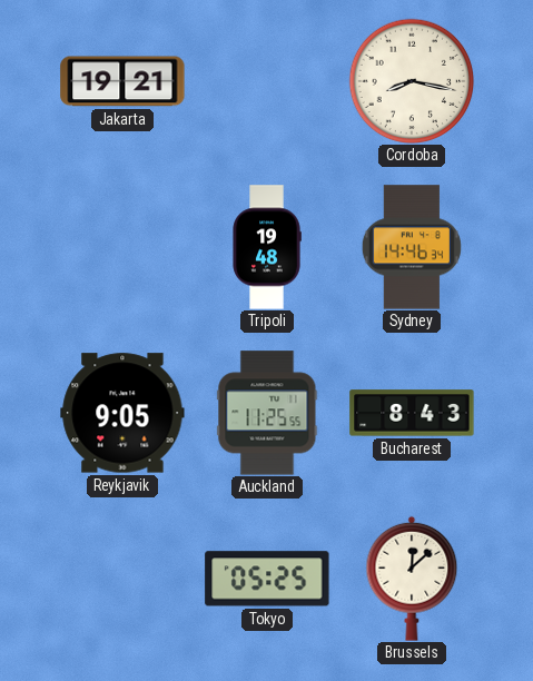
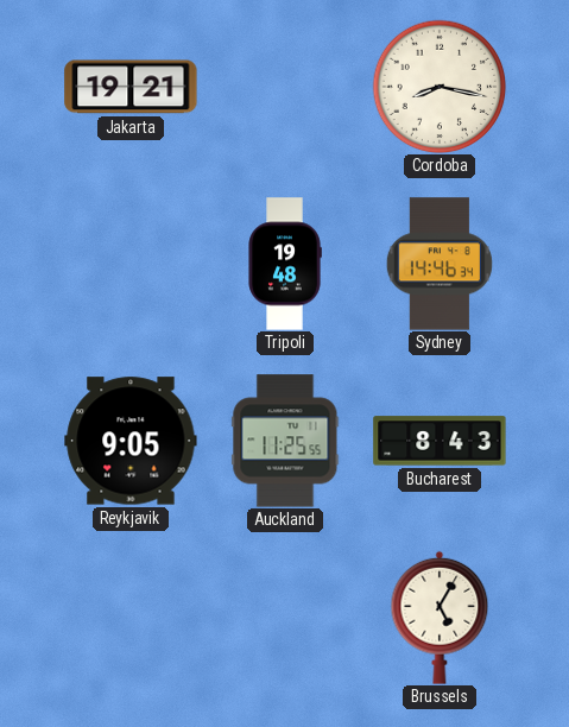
Tokyo: 05:25 -> none (267, 579)
Brussels: 12:08 -> 5:05 (440, 618)
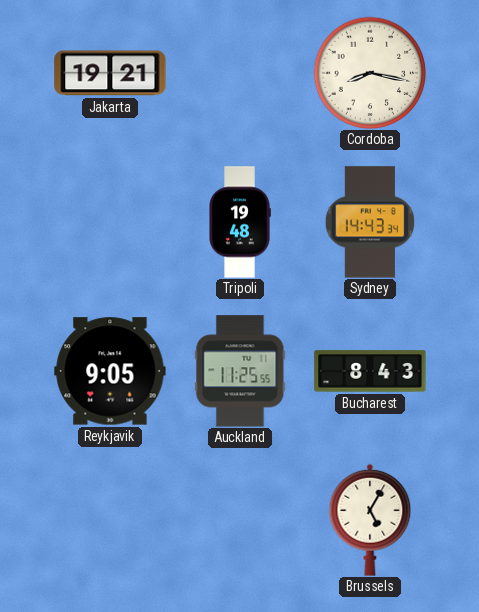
Sydney: 14:46 -> 14:43 (370, 222)
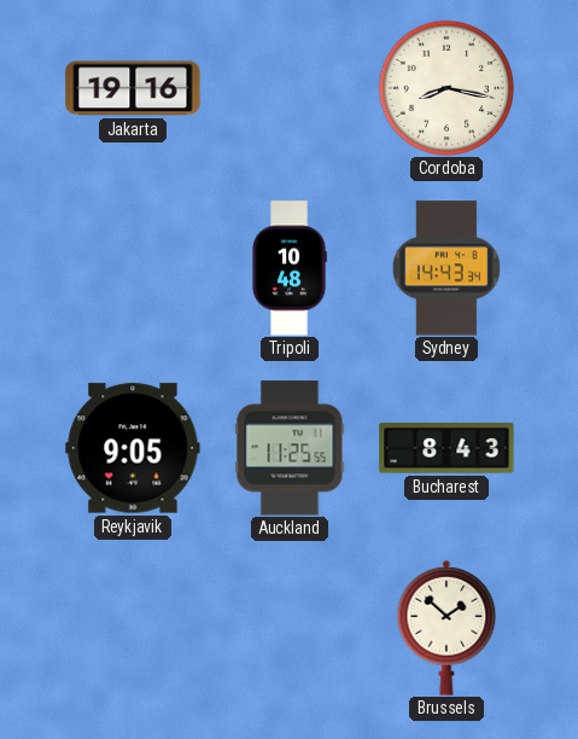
Jakarta: 19:21 -> 19:16 (133, 88)
Tripoli: 19:48 -> 10:48 (290, 268)
Brussels: 5:05 -> 1:52 (446, 628)
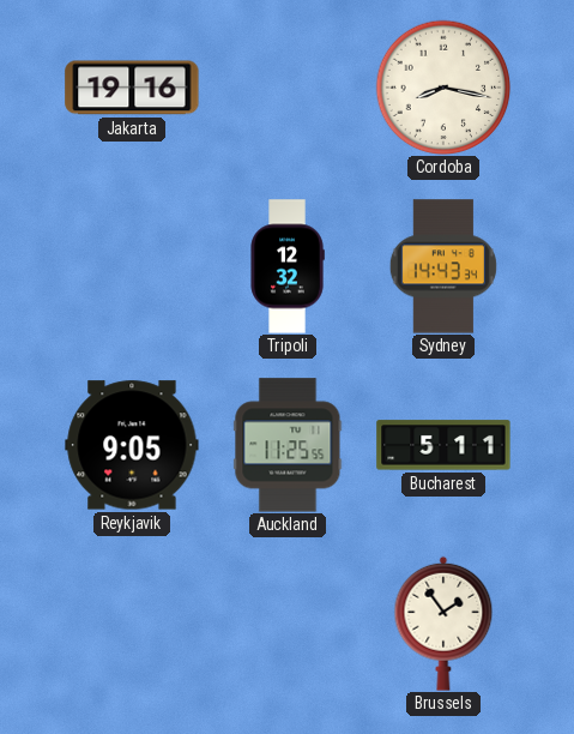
Tripoli: 10:48 -> 12:32 (288, 266)
Bucharest: 8:43 -> 5:11 (443, 445)
Brussels: 1:52 -> 1:54 (443, 624)
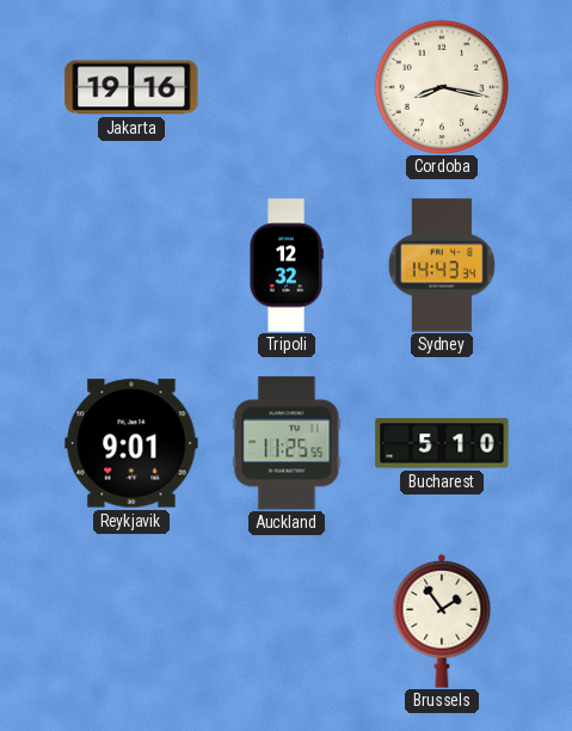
Reykjavik: 9:05 -> 9:01 (131, 443)
Bucharest: 5:11 -> 5:10 (442, 443)
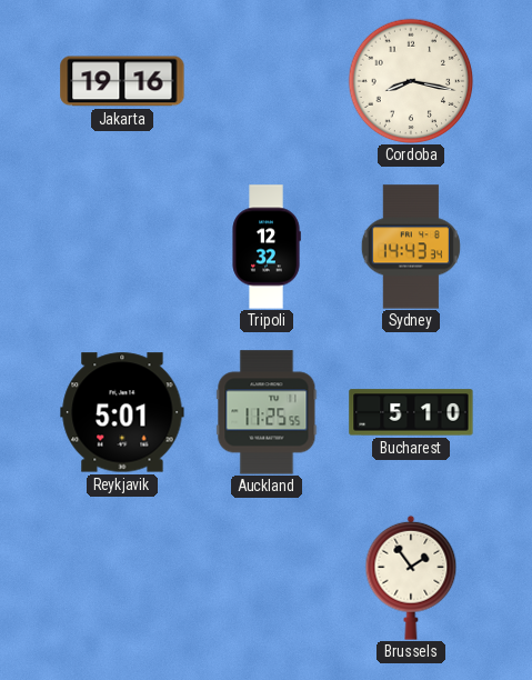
Reykjavik: 9:01 -> 5:01 (122, 412)
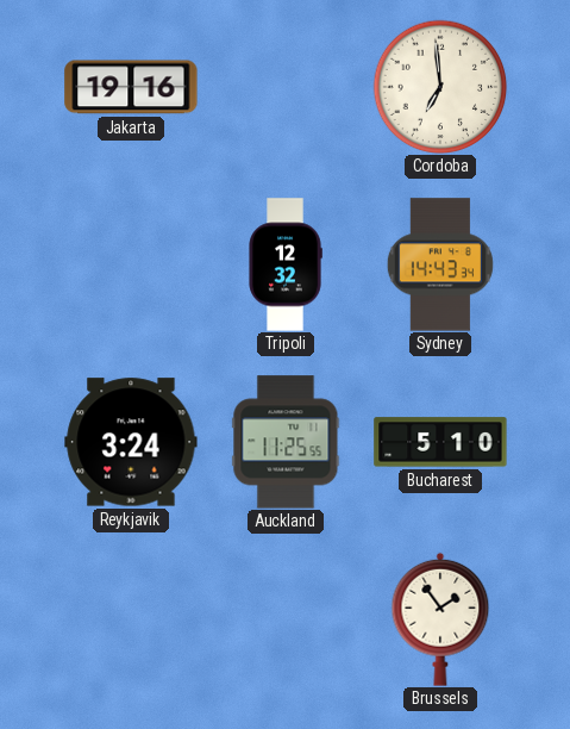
Cordoba: 8:17 -> 6:59 (440, 87)
Reykjavik: 5:01 -> 3:24 (131, 442)
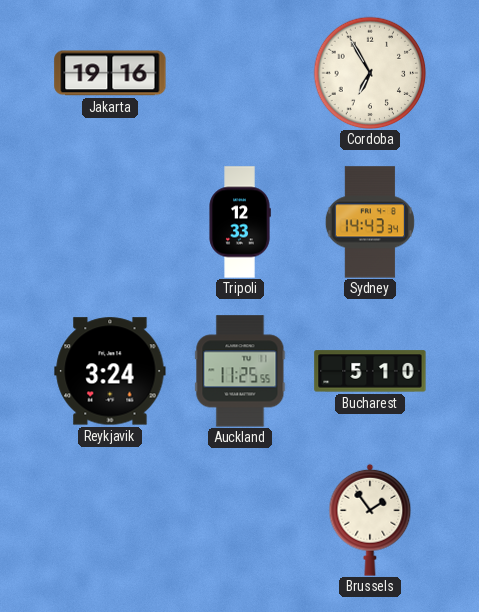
Cordoba: 6:59 -> 6:55 (370, 73)
Tripoli: 12:32 -> 12:33 (240, 222)
